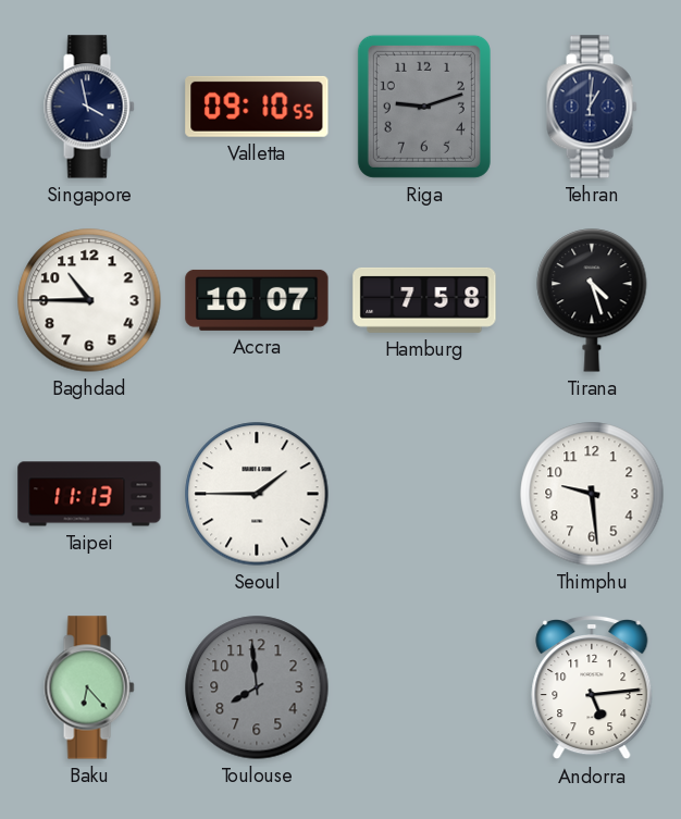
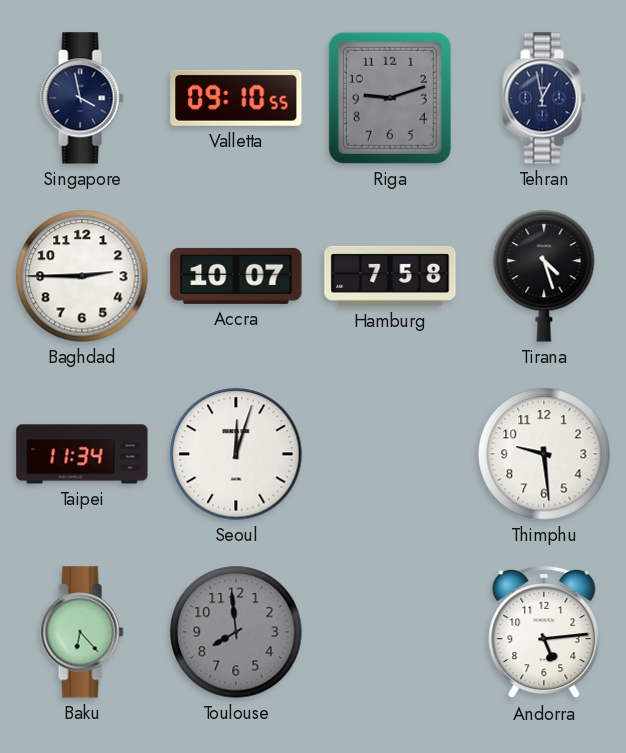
Tehran: 1:01 -> 12:58 (544, 98)
Baghdad: 10:45 -> 2:45 (82, 276)
Taipei: 11:13 -> 11:34 (82, 454)
Seoul: 1:45 -> 12:03 (236, 454)
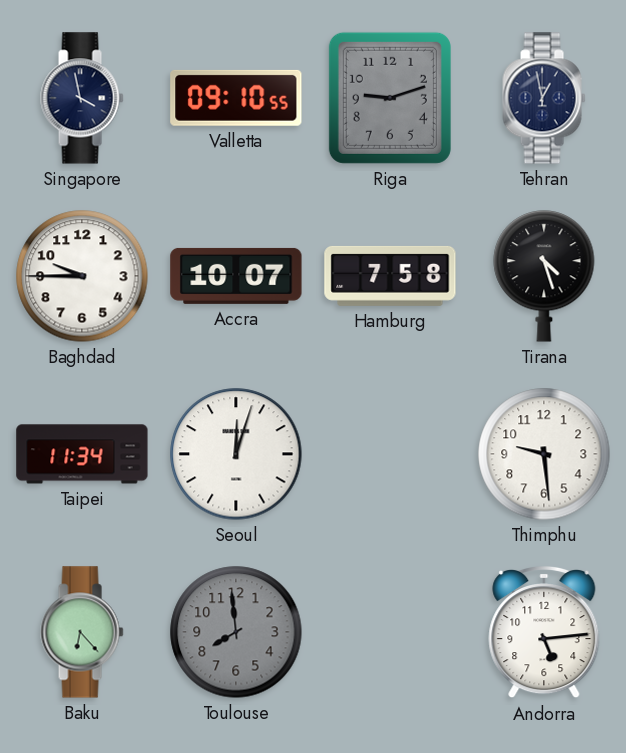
Baghdad: 2:45 -> 9:45 (82, 276)
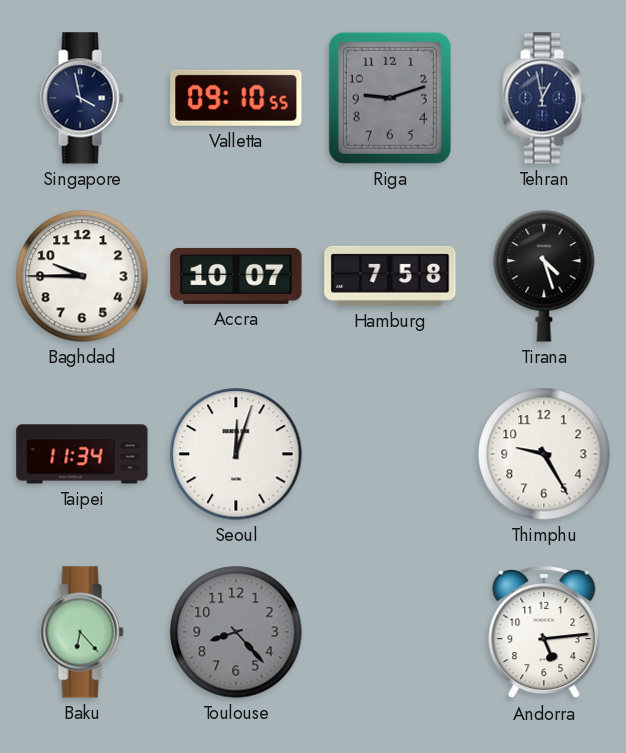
Thimphu: 9:29 -> 9:25 (544, 454)
Toulouse: 7:59 -> 8:23 (236, 632)
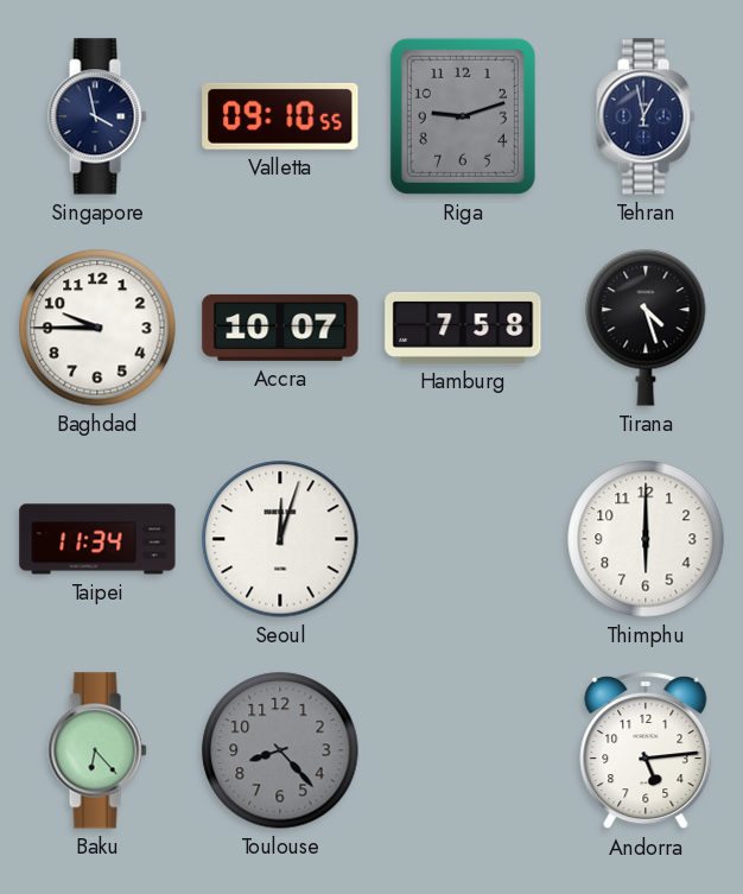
Thimphu: 9:25 -> 6:00 (646, 539)
